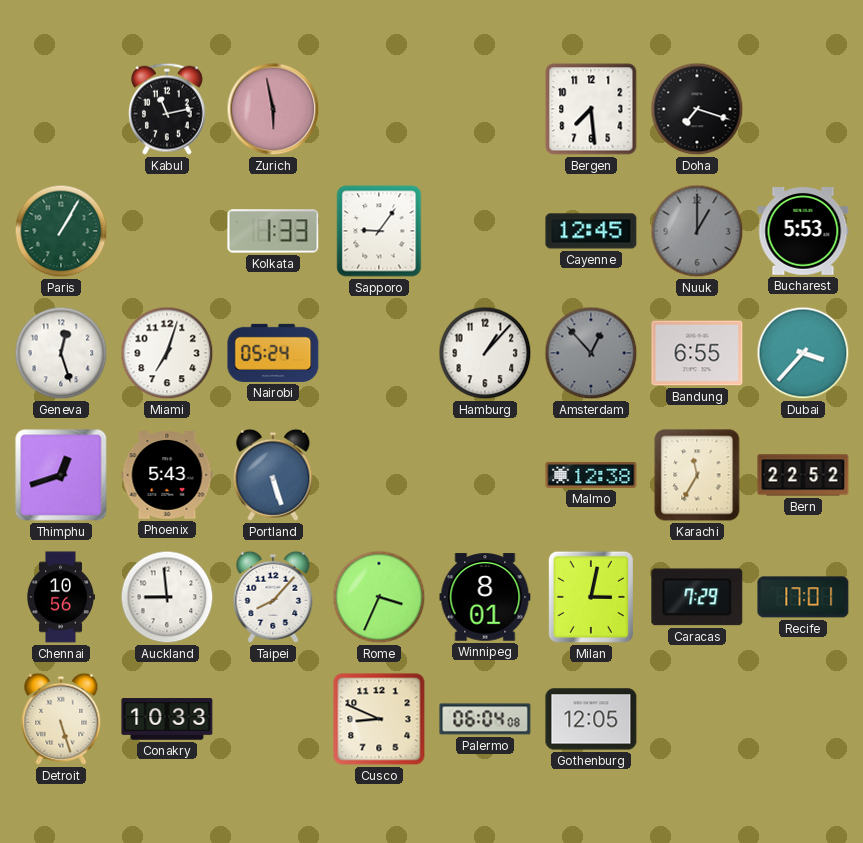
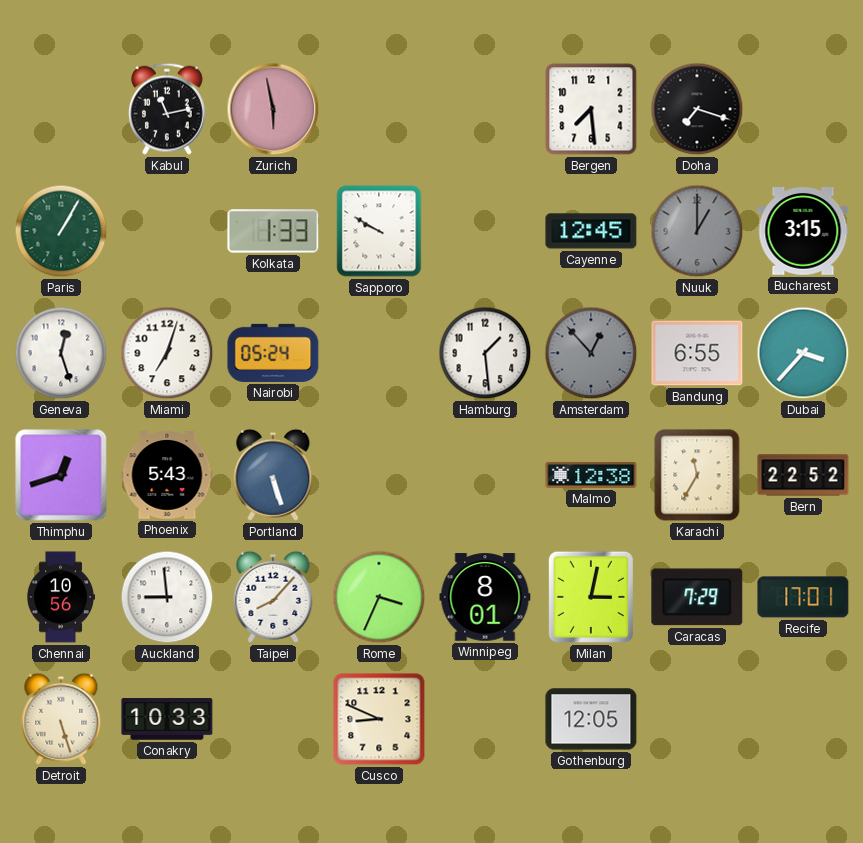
Sapporo: 9:06 -> 9:50 (379, 231)
Bucharest: 5:53 -> 3:15 (803, 231)
Hamburg: 1:07 -> 1:29 (485, 353)
Palermo: 06:04 -> none (485, 719)
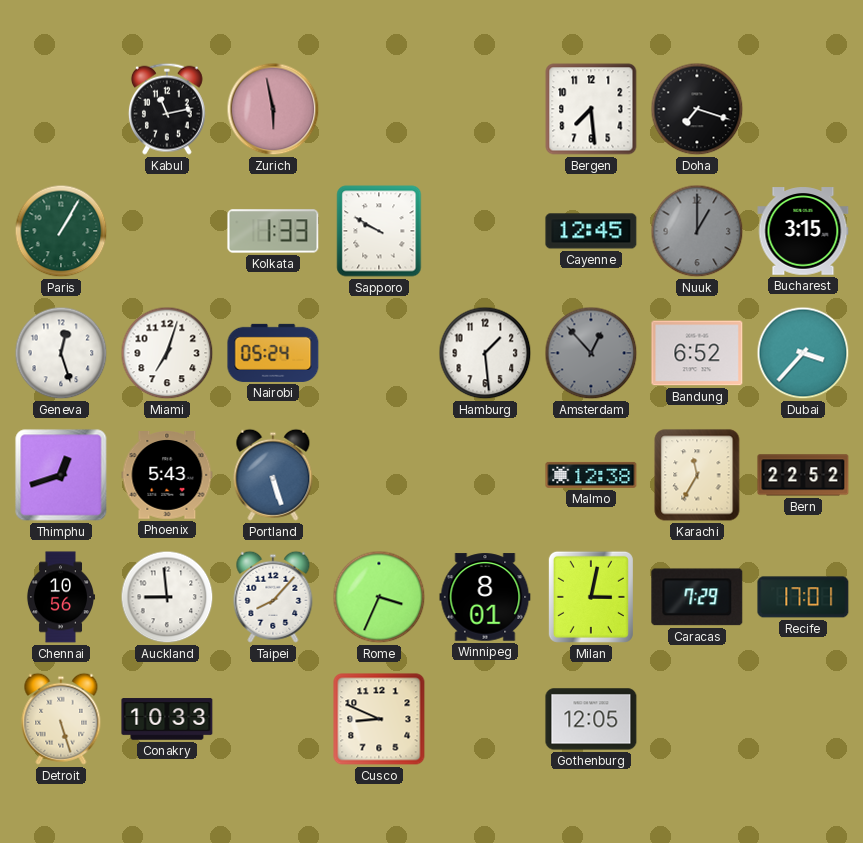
Bandung: 6:55 -> 6:52 (697, 353)
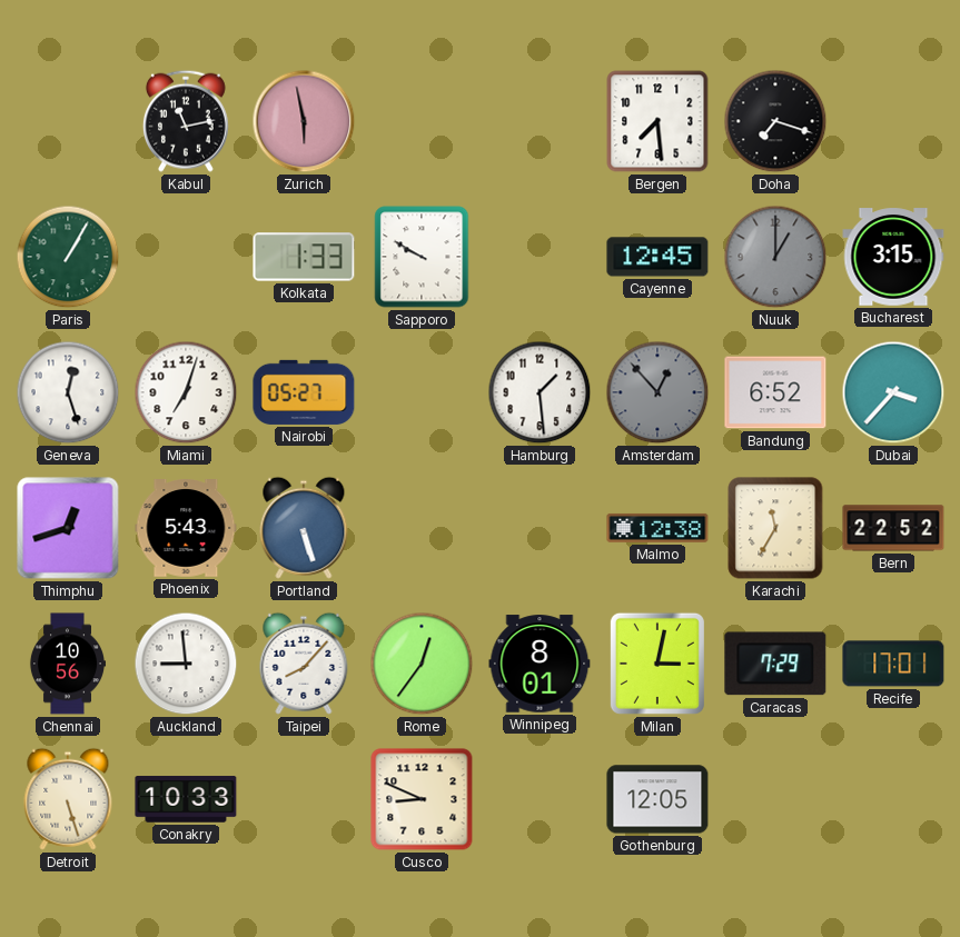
Nairobi: 05:24 -> 05:27 (304, 392)
Rome: 3:34 -> 12:36 (422, 664)
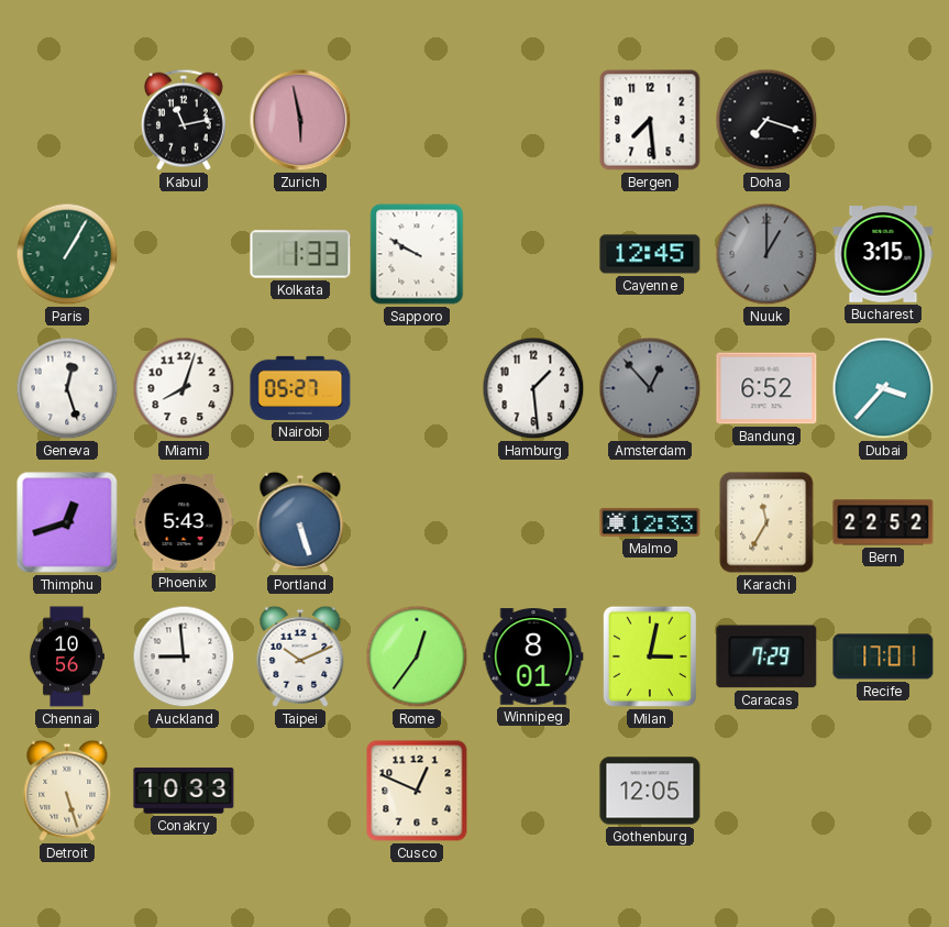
Miami: 7:03 -> 8:03 (184, 388)
Malmo: 12:38 -> 12:33 (650, 522)
Taipei: 8:07 -> 10:11 (300, 656)
Cusco: 8:49 -> 12:49 (417, 791)
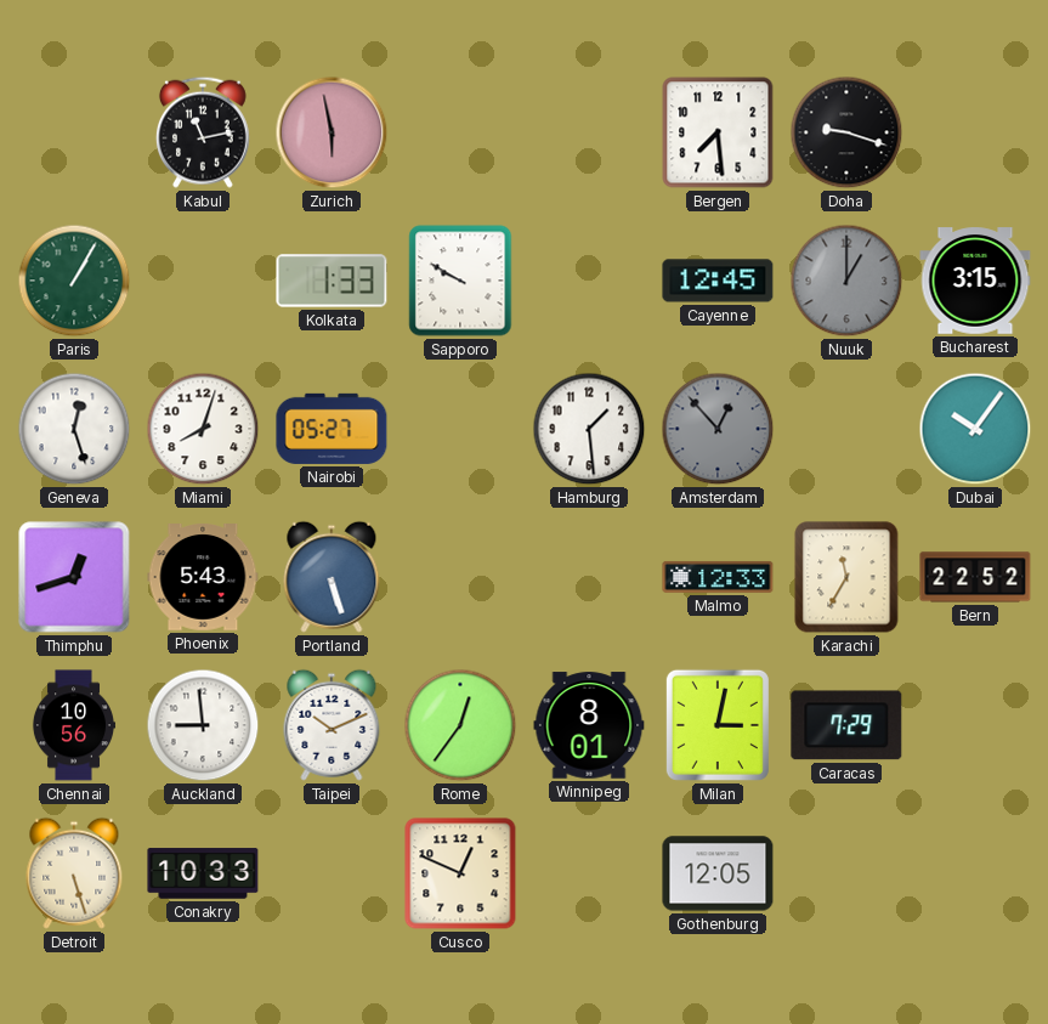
Doha: 7:18 -> 9:18 (846, 132)
Bandung: 6:52 -> none (766, 388)
Dubai: 3:37 -> 10:06 (975, 429)
Recife: 17:01 -> none (883, 656)
